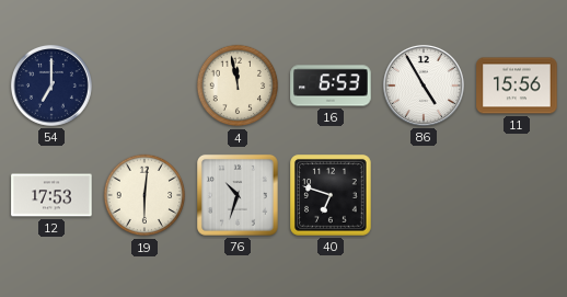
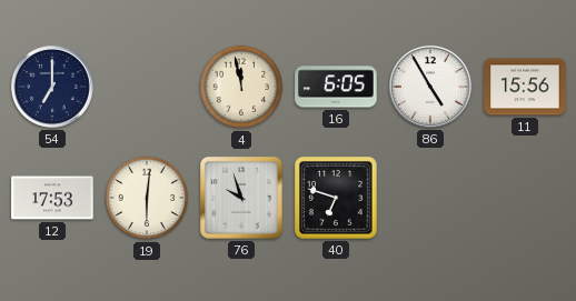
16: 6:53 -> 6:05 (336, 87)
76: 10:33 -> 9:57 (241, 198)
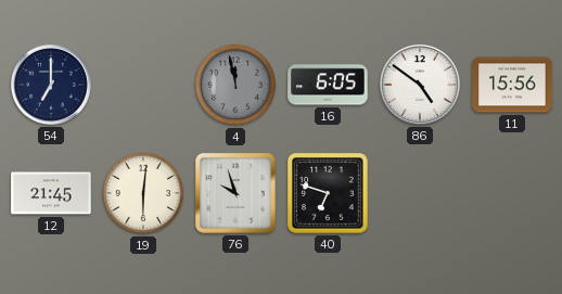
4 dial: cream -> grey (235, 85)
86: 4:55 -> 4:51 (420, 85)
12: 17:53 -> 21:45 (51, 193)
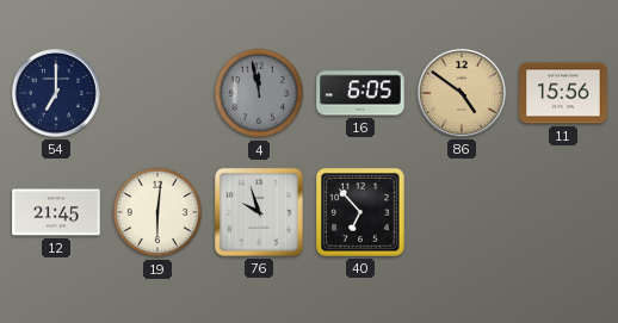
86 dial: white -> champagne (462, 93)
40: 6:48 -> 6:53 (361, 213)
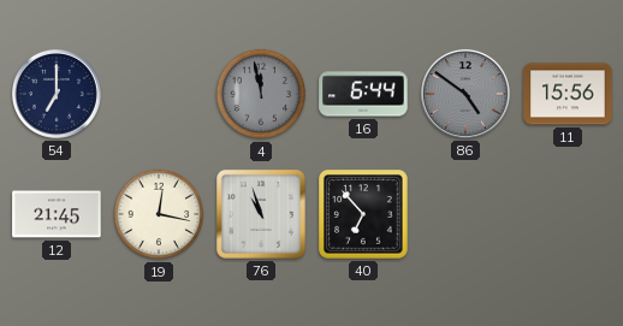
16: 6:05 -> 6:44 (363, 94)
86 dial: champagne -> grey (465, 94)
19: 6:01 -> 12:17 (159, 214)
76: 9:57 -> 10:57 (261, 214)
